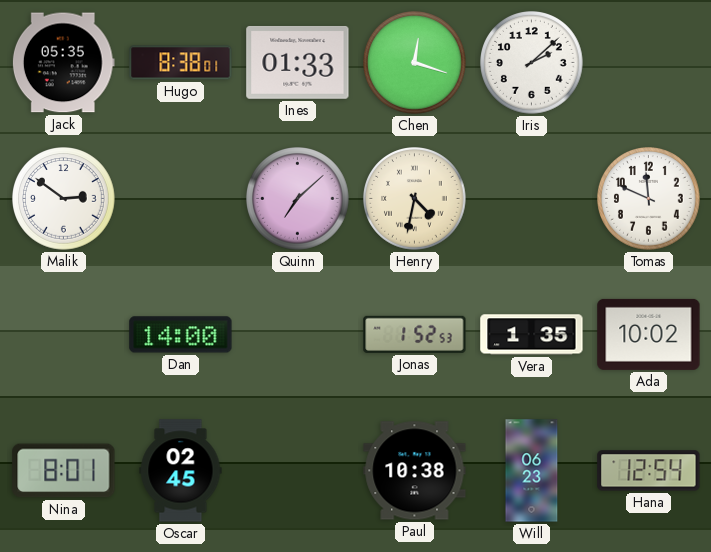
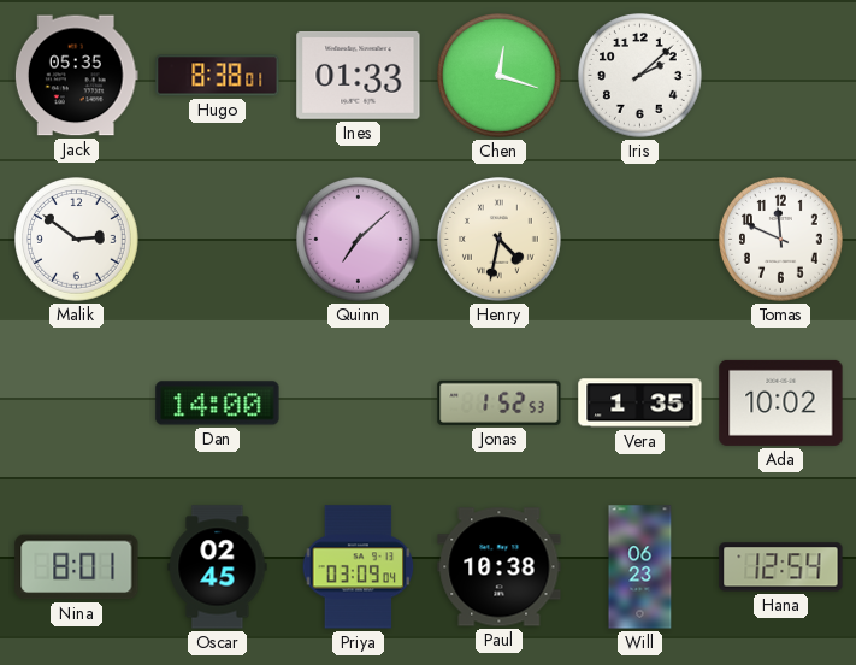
Priya: none -> 03:09 (359, 567)
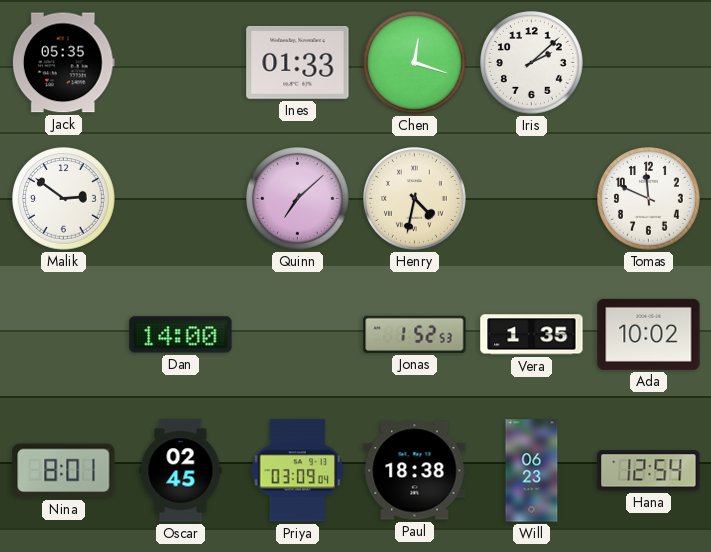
Hugo: 8:38 -> none (218, 76)
Paul: 10:38 -> 18:38 (415, 471)
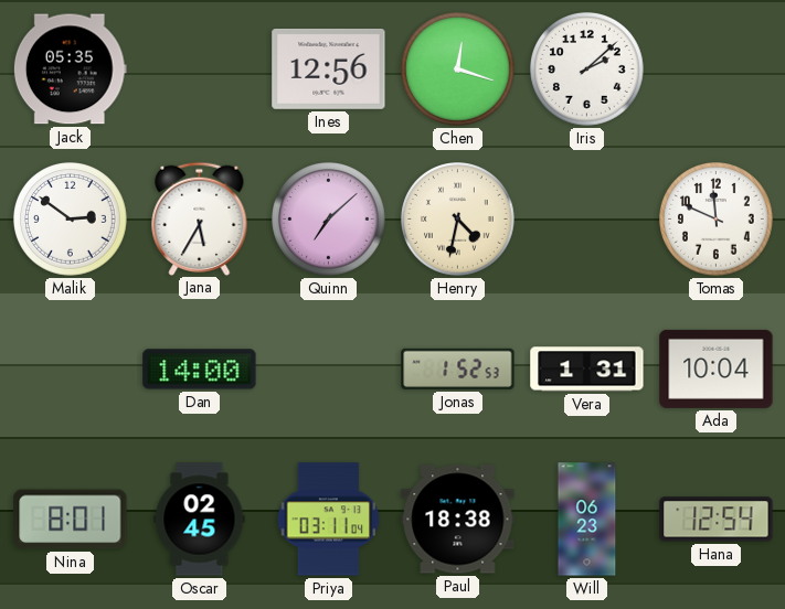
Ines: 01:33 -> 12:56 (329, 68)
Jana: none -> 5:35 (200, 218)
Vera: 1:35 -> 1:31 (587, 370)
Ada: 10:02 -> 10:04 (717, 368)
Priya: 03:09 -> 03:11 (329, 520)
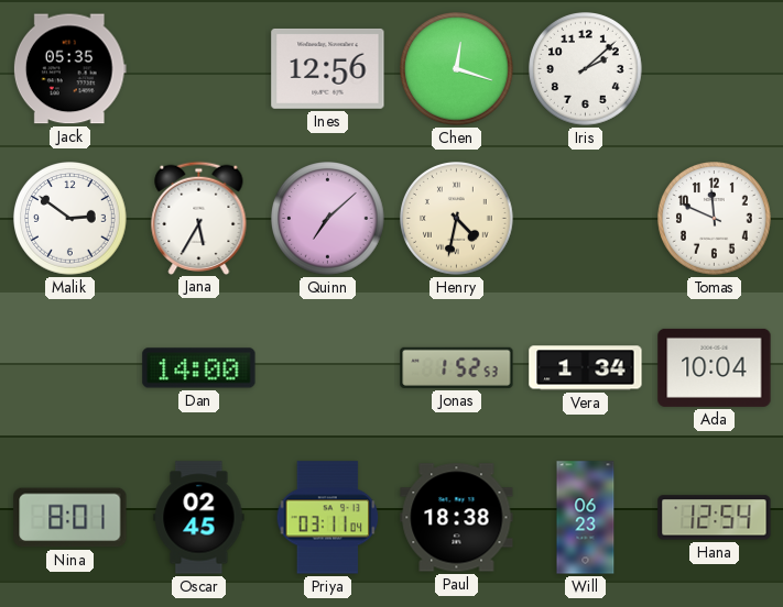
Vera: 1:31 -> 1:34 (586, 368)
